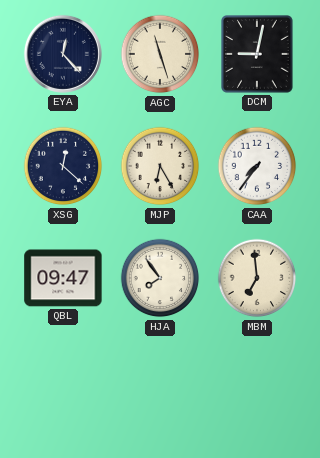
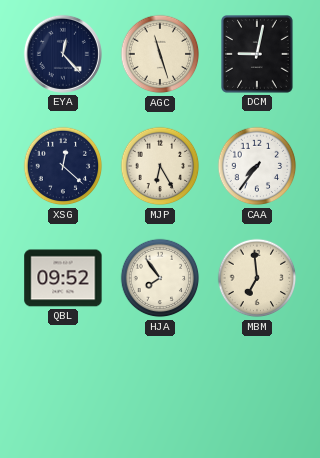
QBL: 09:47 -> 09:52 (63, 278)
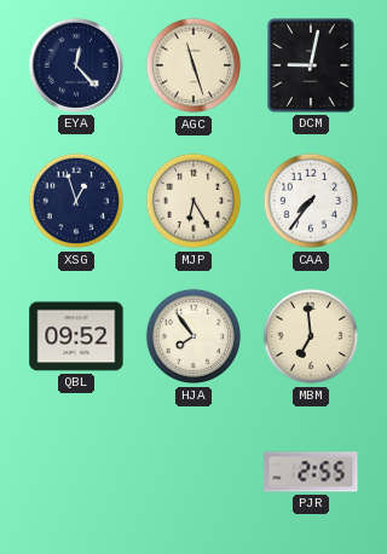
XSG: 12:22 -> 12:57 (76, 201)
PJR: none -> 2:55 (311, 472)
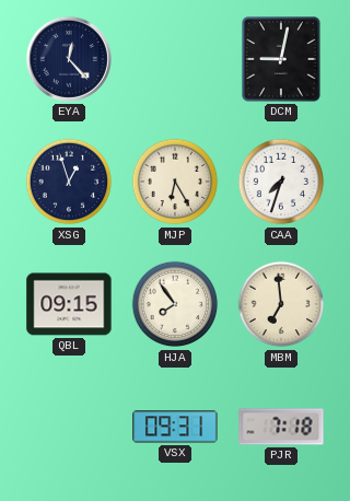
AGC: 11:27 -> none (193, 65)
CAA: 7:36 -> 7:33 (281, 182)
QBL: 09:52 -> 09:15 (69, 304)
VSX: none -> 09:31 (175, 427)
PJR: 2:55 -> 7:18 (281, 427)
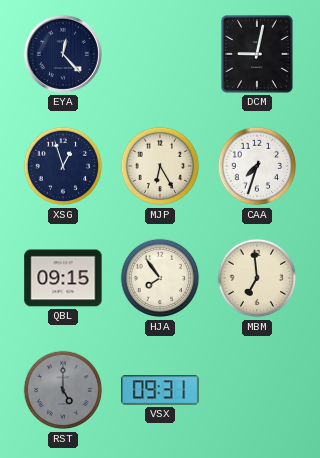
RST: none -> 5:00 (63, 390)
PJR: 7:18 -> none (281, 427)
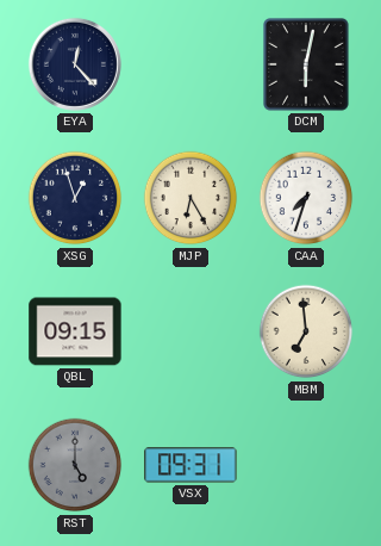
DCM: 9:02 -> 6:02 (307, 66)
HJA: 7:54 -> none (160, 278)
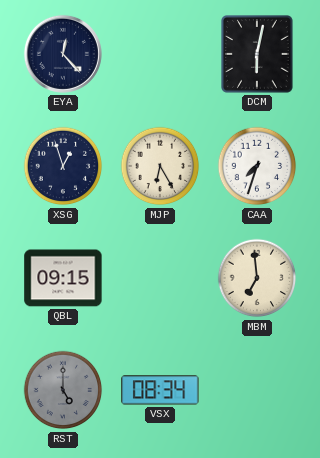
VSX: 09:31 -> 08:34 (160, 390)
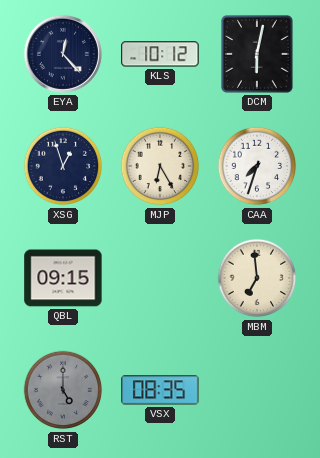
KLS: none -> 10:12 (160, 54)
VSX: 08:34 -> 08:35 (160, 390)
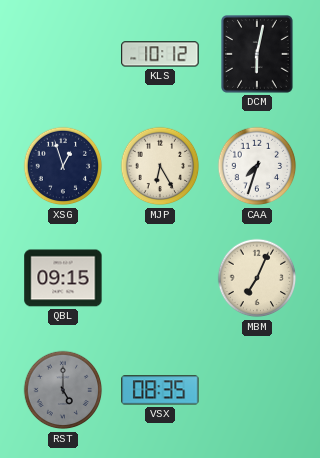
EYA: 12:23 -> none (63, 54)
MBM: 6:59 -> 7:04 (257, 278)
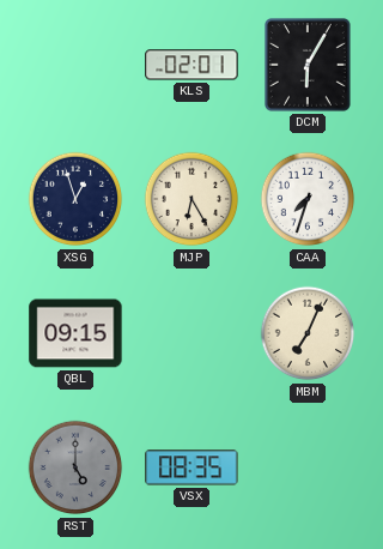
KLS: 10:12 -> 02:01 (191, 65)
DCM: 6:02 -> 6:05 (309, 66)
